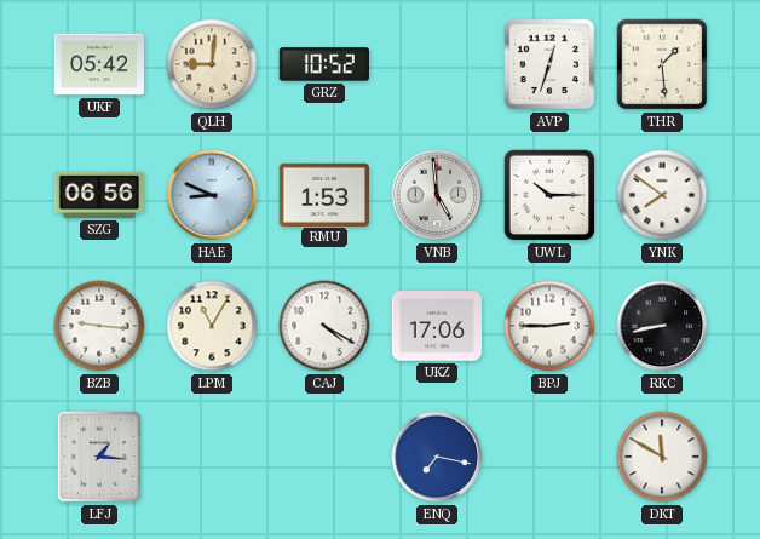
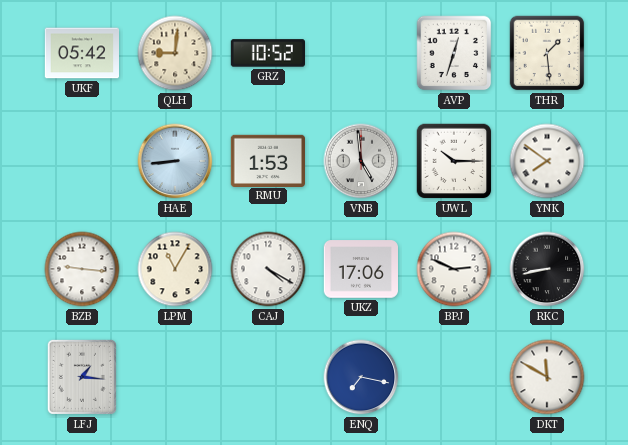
SZG: 06:56 -> none (98, 195)
HAE: 8:49 -> 8:44 (175, 161)
BPJ: 2:45 -> 2:49 (454, 269)
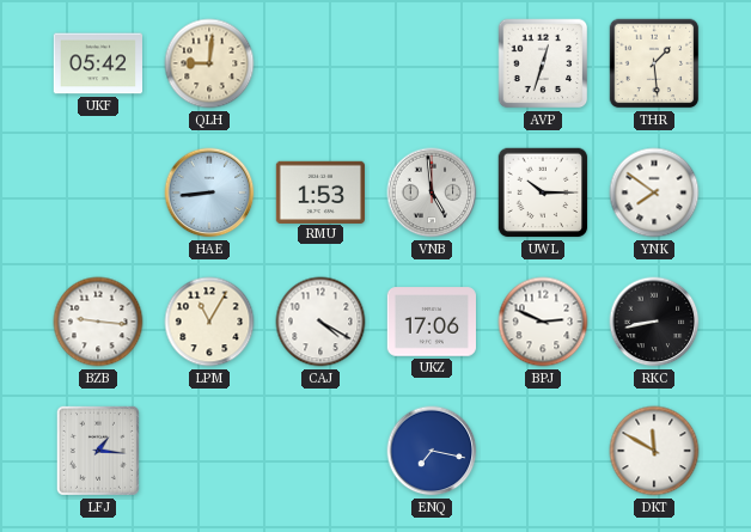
GRZ: 10:52 -> none (267, 53)
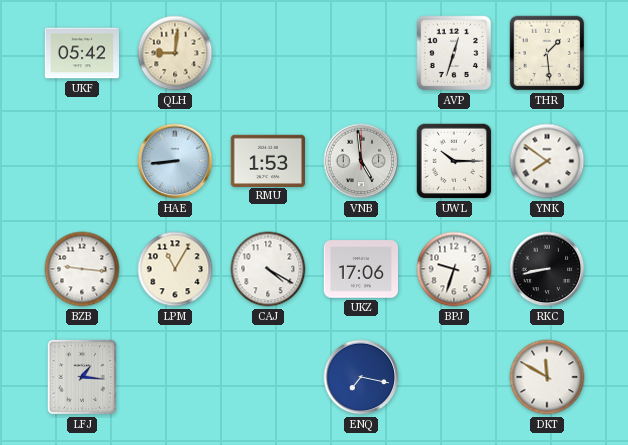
BPJ: 2:49 -> 9:33 (454, 269)
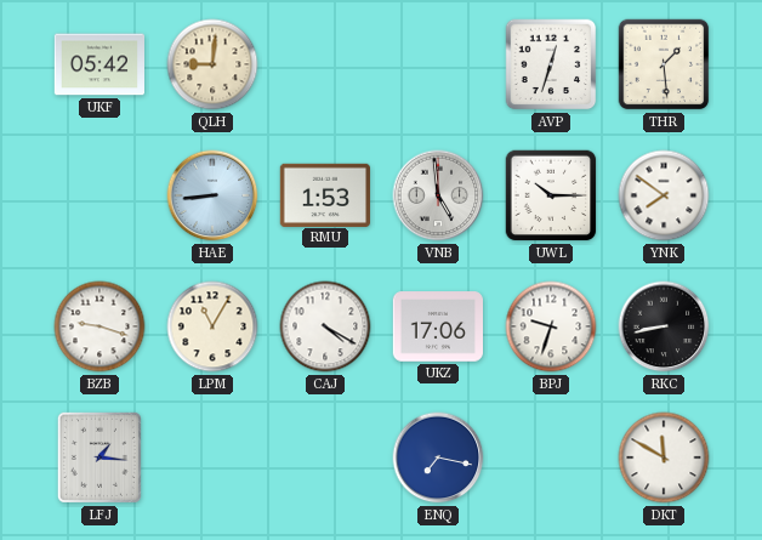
BZB: 9:16 -> 9:18 (99, 326)
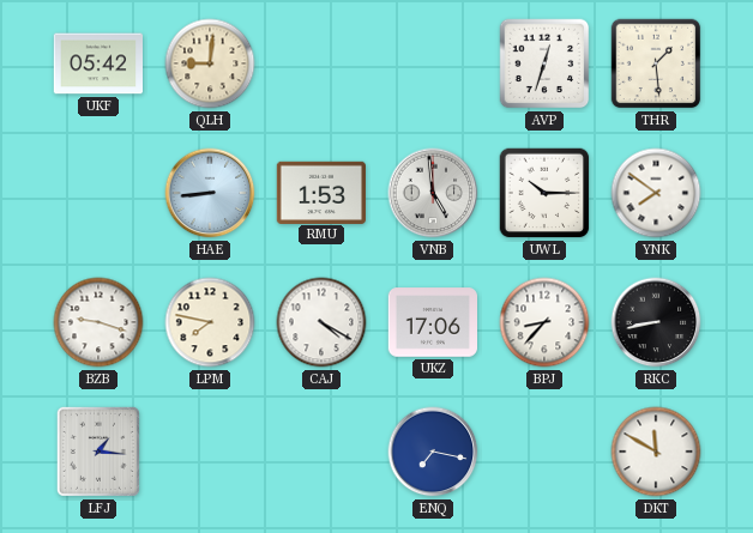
LPM: 11:05 -> 7:47 (210, 322)
BPJ: 9:33 -> 8:37 (544, 322)
